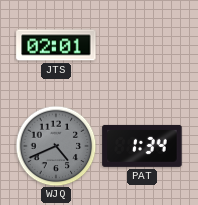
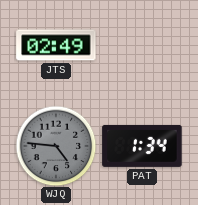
JTS: 02:01 -> 02:49 (56, 45)
WJQ: 4:41 -> 4:46 (56, 146)
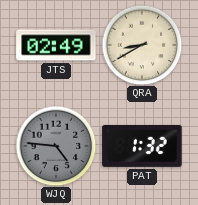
QRA: none -> 8:40 (142, 45)
PAT: 1:34 -> 1:32 (142, 146)
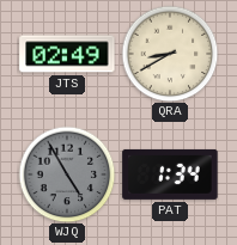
WJQ: 4:46 -> 4:55 (67, 174)
PAT: 1:32 -> 1:34 (170, 174)
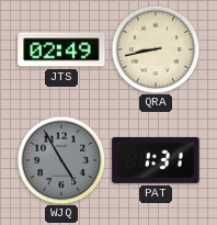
QRA: 8:40 -> 8:43 (156, 49)
PAT: 1:34 -> 1:31 (156, 160)
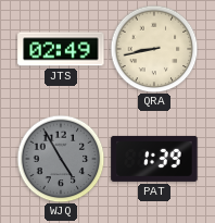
PAT: 1:31 -> 1:39 (154, 159)
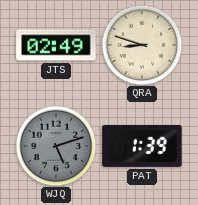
QRA: 8:43 -> 8:48 (142, 45)
WJQ: 4:55 -> 5:12 (56, 146)
